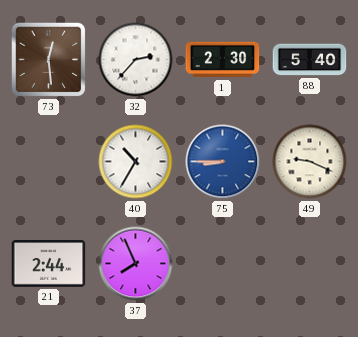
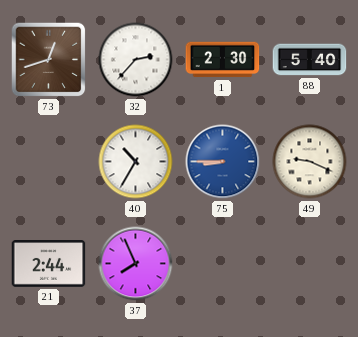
73: 12:29 -> 12:42 (49, 60)
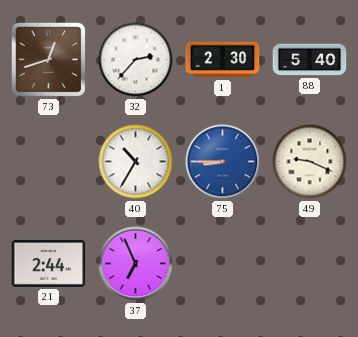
37: 7:56 -> 6:56 (136, 264)
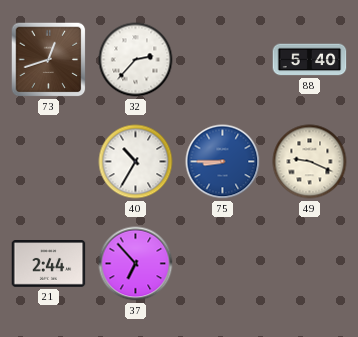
1: 2:30 -> none (223, 60)
37: 6:56 -> 6:53 (136, 264)
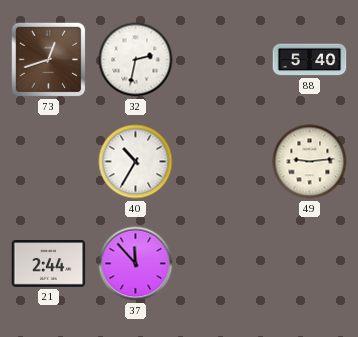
32: 2:37 -> 2:32 (136, 60)
75: 8:45 -> none (223, 162)
49: 9:19 -> 9:14 (310, 162)
37: 6:53 -> 11:53 (136, 264)
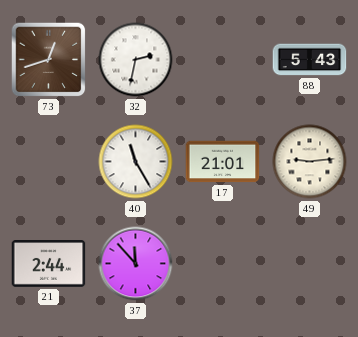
88: 5:40 -> 5:43 (310, 60)
40: 10:35 -> 11:25 (136, 162)
17: none -> 21:01 (223, 162)
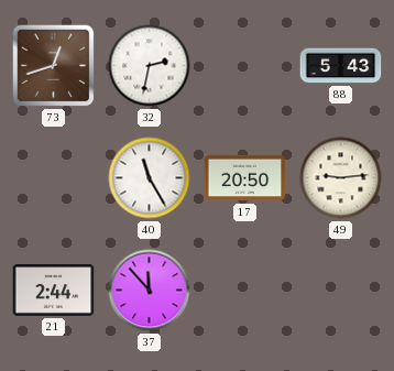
17: 21:01 -> 20:50 (245, 178)
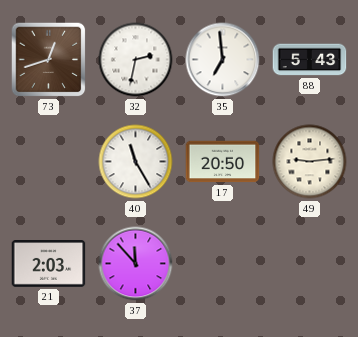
35: none -> 6:59 (223, 60)
21: 2:44 -> 2:03 (49, 264)
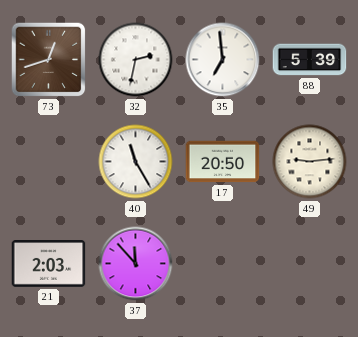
88: 5:43 -> 5:39 (310, 60)
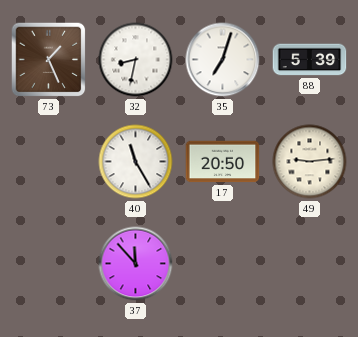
73: 12:42 -> 1:26 (49, 60)
32: 2:32 -> 8:32 (136, 60)
35: 6:59 -> 7:03 (223, 60)
21: 2:03 -> none (49, 264)
